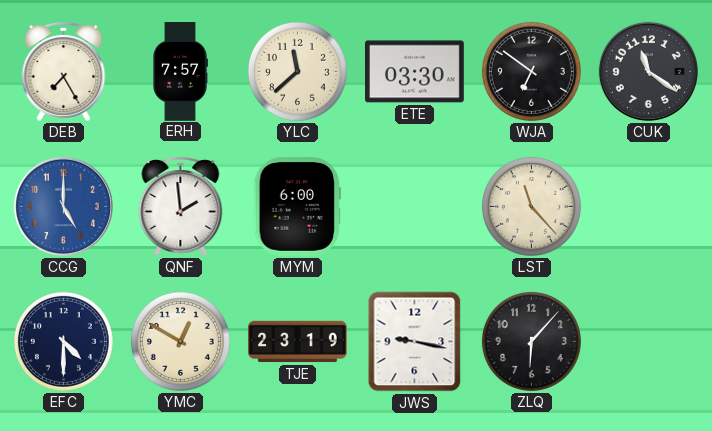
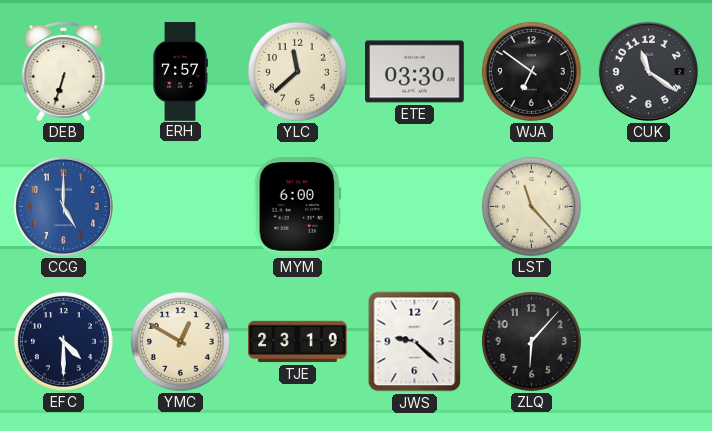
DEB: 7:25 -> 6:33 (64, 72)
QNF: 1:59 -> none (181, 207)
JWS: 9:17 -> 9:22 (415, 342)
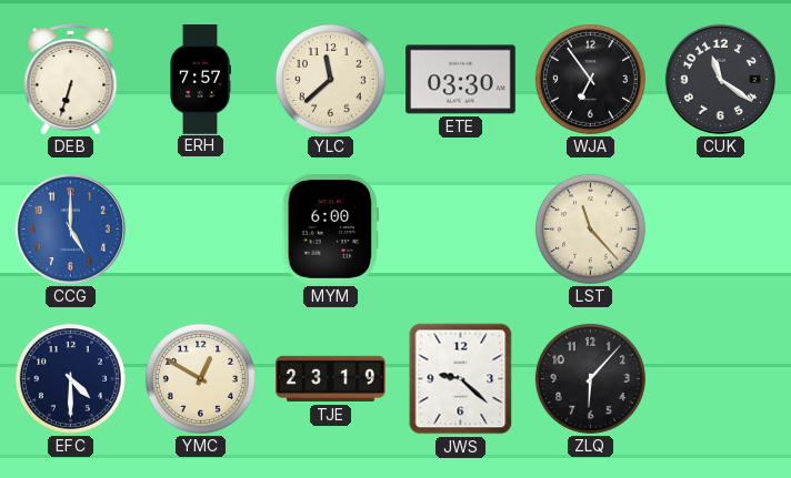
WJA: 6:51 -> 6:54 (590, 79)
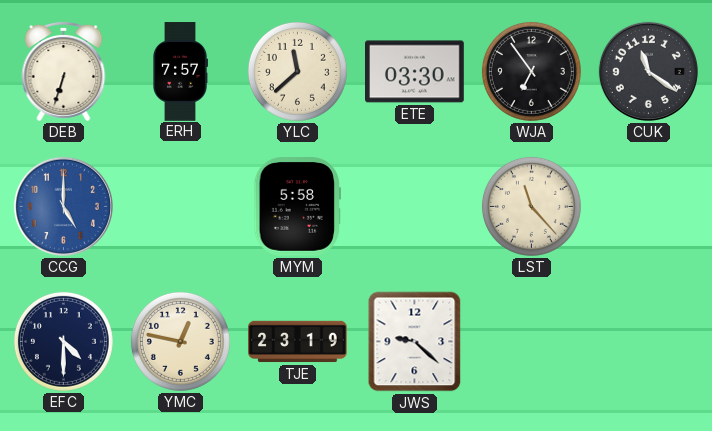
MYM: 6:00 -> 5:58 (297, 207)
YMC: 12:50 -> 12:47 (180, 341)
ZLQ: 6:07 -> none (590, 378)
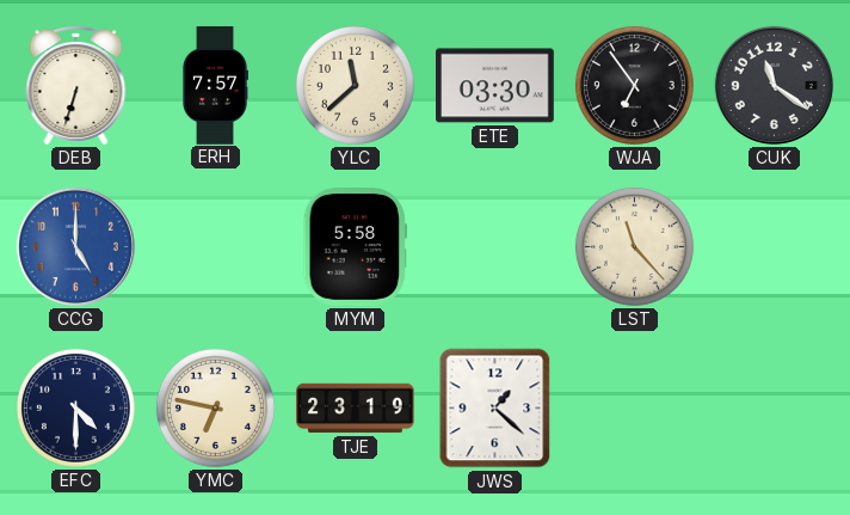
YMC: 12:47 -> 6:47 (215, 407)
JWS: 9:22 -> 1:22 (495, 409)
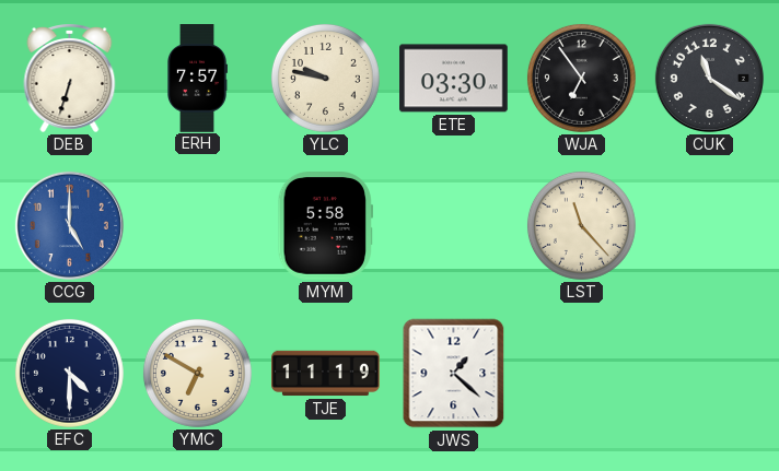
YLC: 11:38 -> 9:47 (325, 78)
YMC: 6:47 -> 6:50 (197, 373)
TJE: 23:19 -> 11:19 (326, 374)
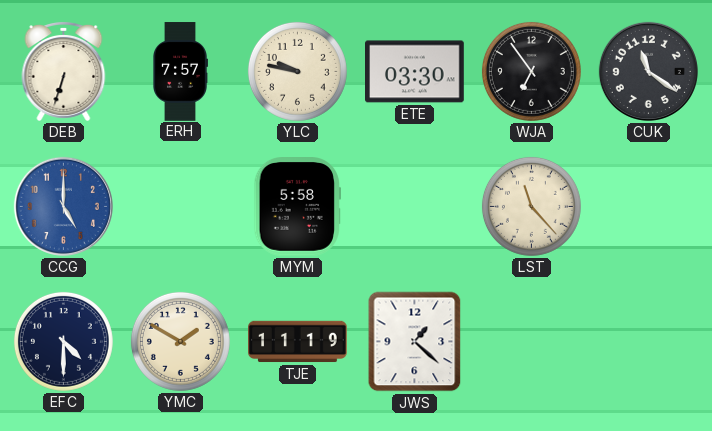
YMC: 6:50 -> 1:50 (180, 341)
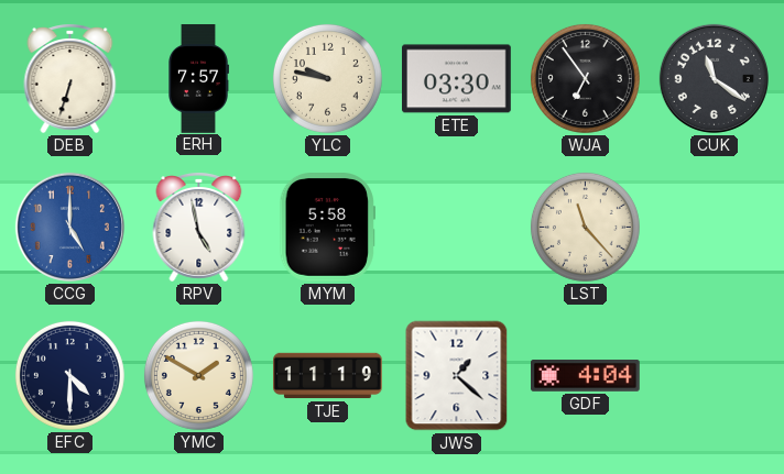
RPV: none -> 4:58 (199, 228)
GDF: none -> 4:04 (586, 376)
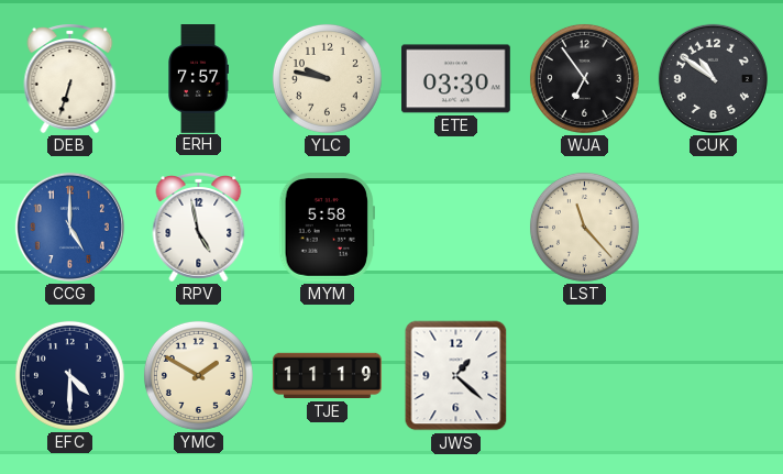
CUK: 11:21 -> 10:51 (713, 78)
GDF: 4:04 -> none (586, 376)
